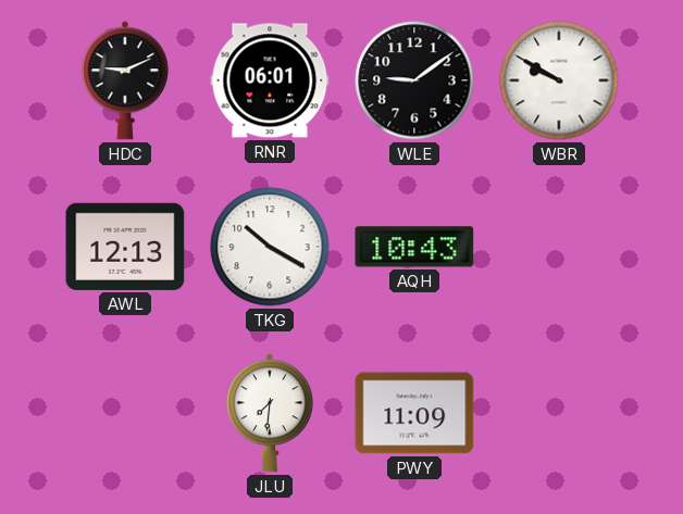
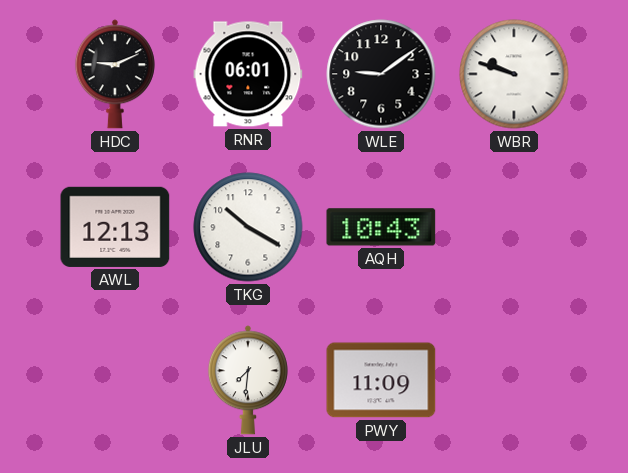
WBR: 9:50 -> 9:48 (514, 74)
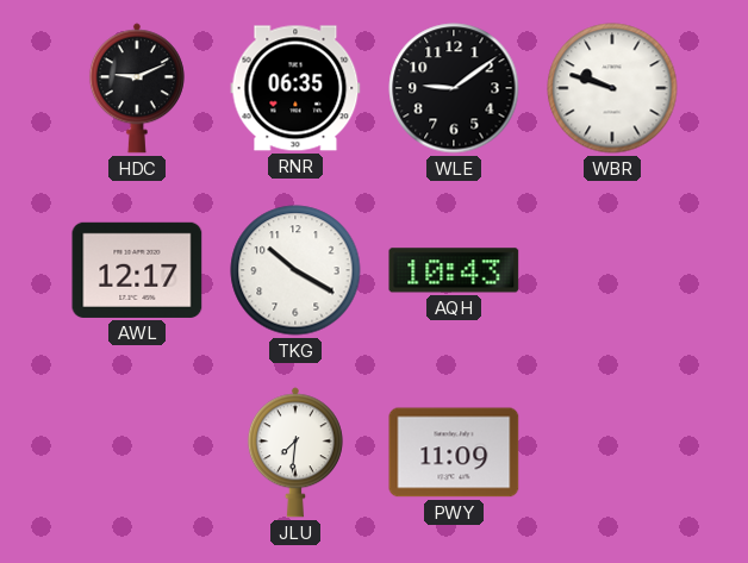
RNR: 06:01 -> 06:35 (295, 88)
AWL: 12:13 -> 12:17 (137, 270)
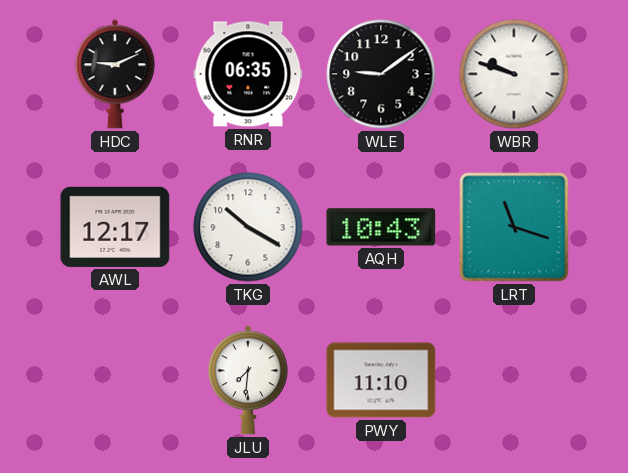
LRT: none -> 11:18 (514, 227)
PWY: 11:09 -> 11:10 (381, 380)
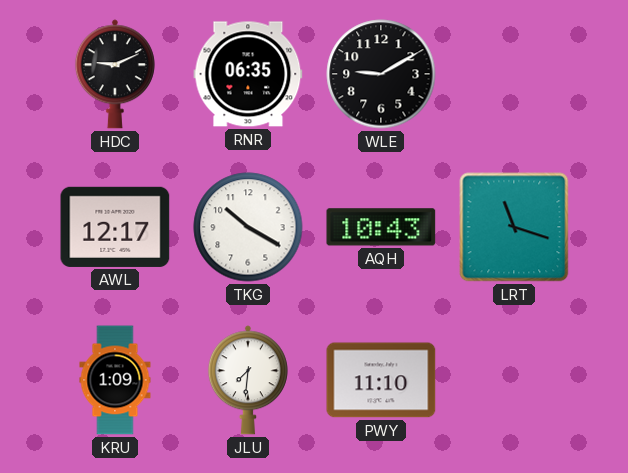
WLE: 9:09 -> 9:10 (381, 74)
WBR: 9:48 -> none (514, 74)
KRU: none -> 1:09 (115, 380)
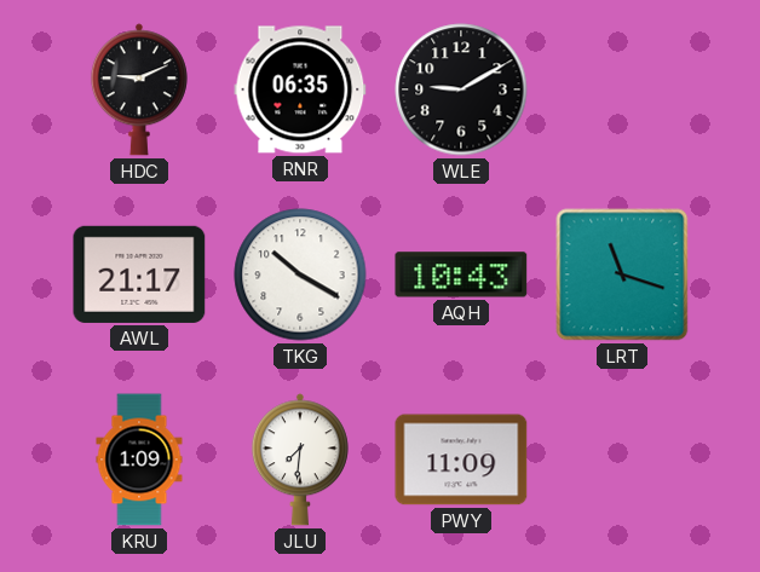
AWL: 12:17 -> 21:17 (139, 275)
PWY: 11:10 -> 11:09 (461, 460)
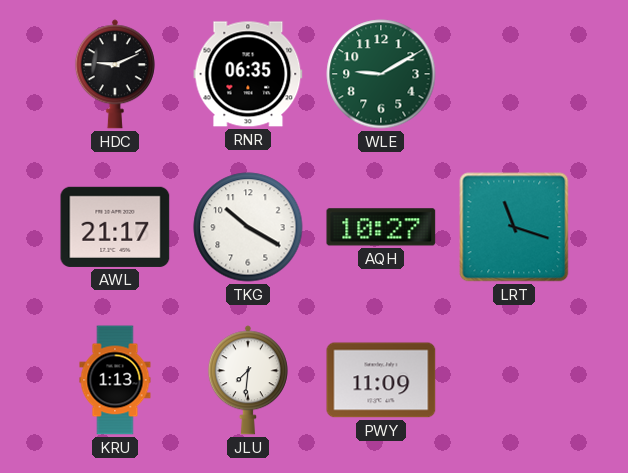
WLE dial: black -> green (381, 74)
AQH: 10:43 -> 10:27 (381, 227)
KRU: 1:09 -> 1:13 (115, 380)
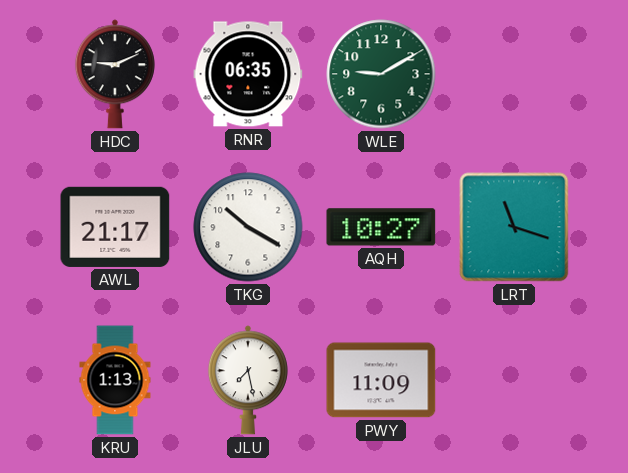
JLU: 7:31 -> 7:28 (248, 380)
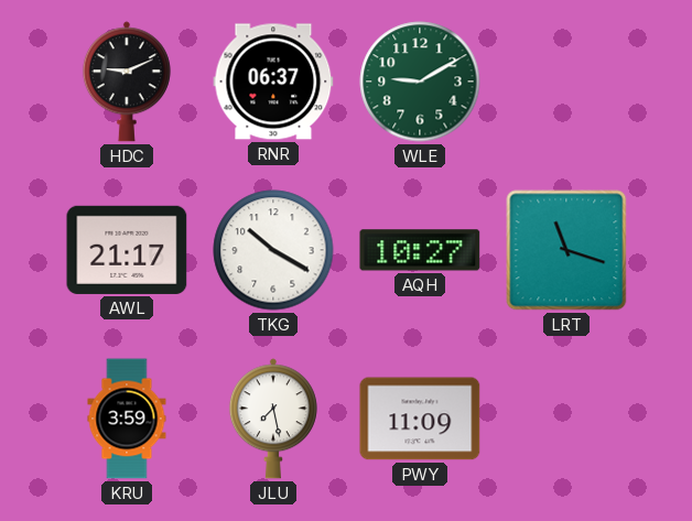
RNR: 06:35 -> 06:37 (273, 82)
KRU: 1:13 -> 3:59 (127, 419)
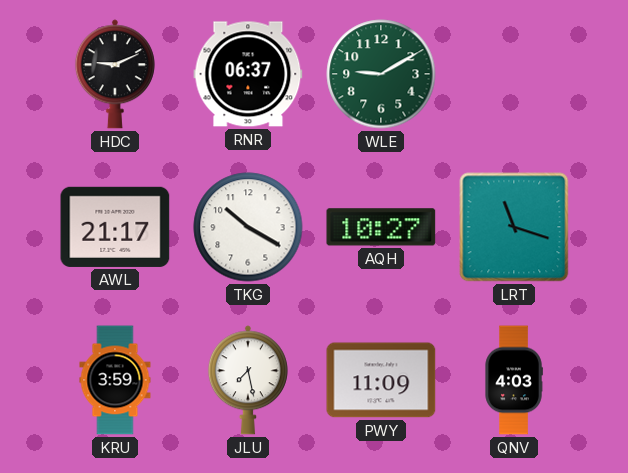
QNV: none -> 4:03 (514, 380)
